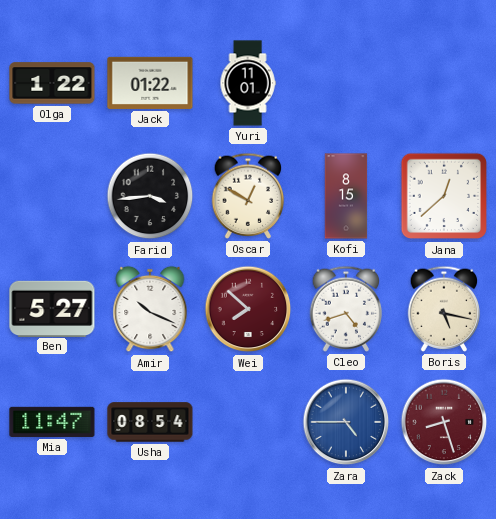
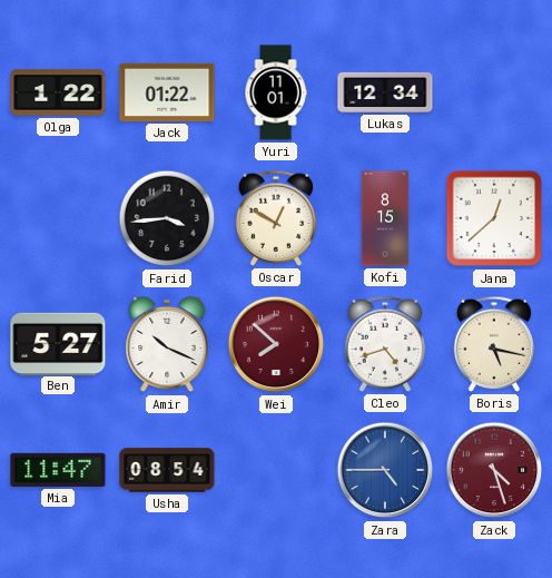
Lukas: none -> 12:34 (385, 92)
Zack: 8:27 -> 4:27 (494, 470)
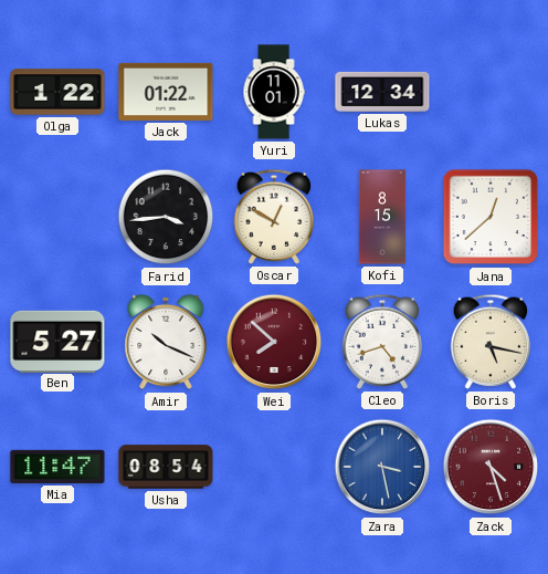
Zara: 4:45 -> 3:28 (382, 467)
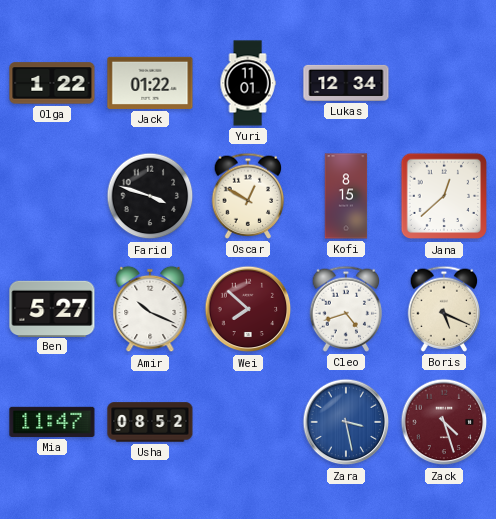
Farid: 3:44 -> 3:48 (150, 196)
Boris: 5:17 -> 5:19 (444, 309)
Usha: 08:54 -> 08:52 (150, 422)
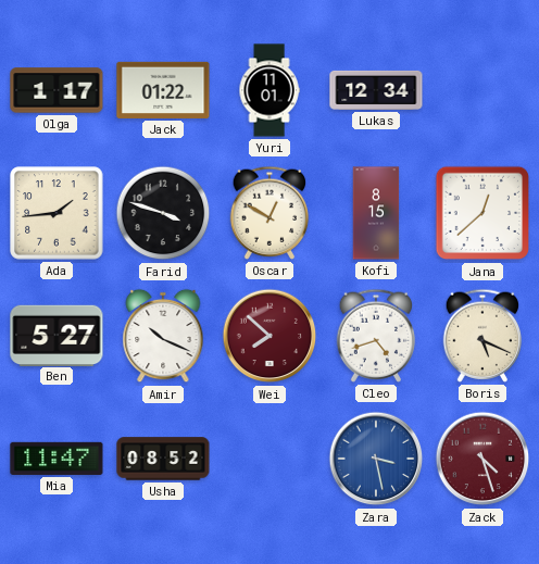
Olga: 1:22 -> 1:17 (57, 90)
Ada: none -> 1:44 (57, 213)
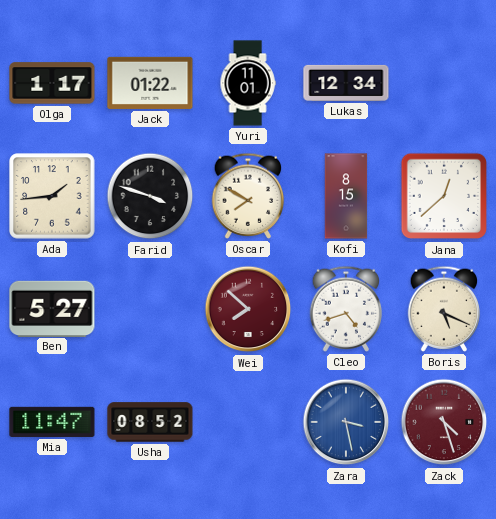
Oscar: 12:50 -> 7:50 (248, 196)
Amir: 10:19 -> none (163, 336)
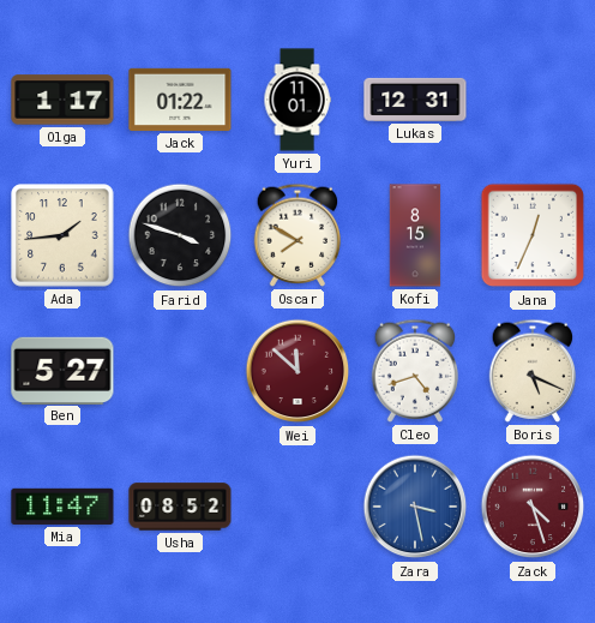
Lukas: 12:34 -> 12:31 (415, 100)
Jana: 12:38 -> 12:34 (533, 235)
Wei: 7:52 -> 11:52 (297, 371)
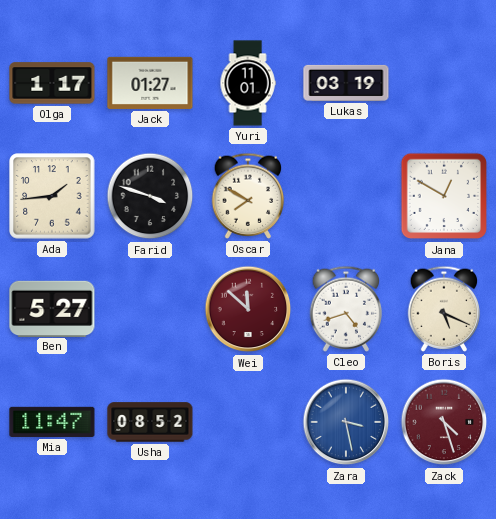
Jack: 01:22 -> 01:27 (150, 83)
Lukas: 12:31 -> 03:19 (346, 83)
Kofi: 8:15 -> none (415, 235)
Jana: 12:34 -> 12:50 (444, 196)
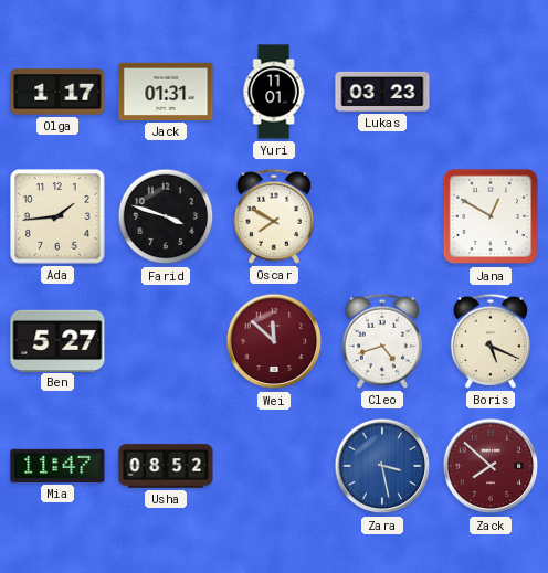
Jack: 01:27 -> 01:31 (166, 92)
Lukas: 03:19 -> 03:23 (382, 92)
Zack: 4:27 -> 7:52 (491, 466)
